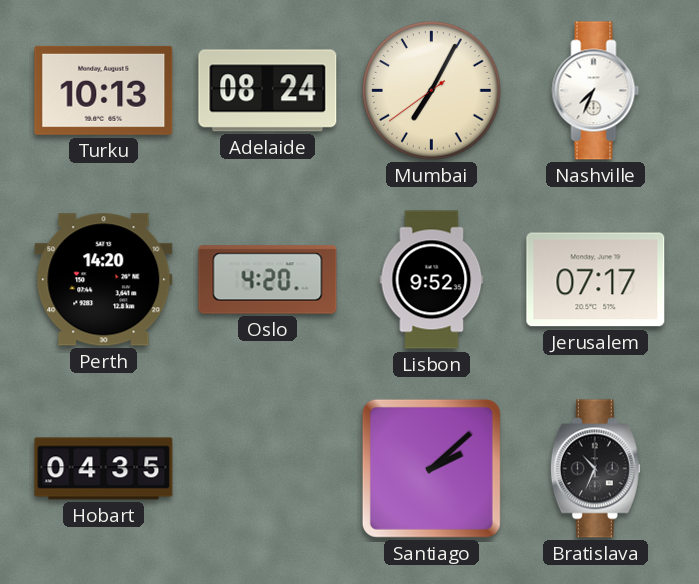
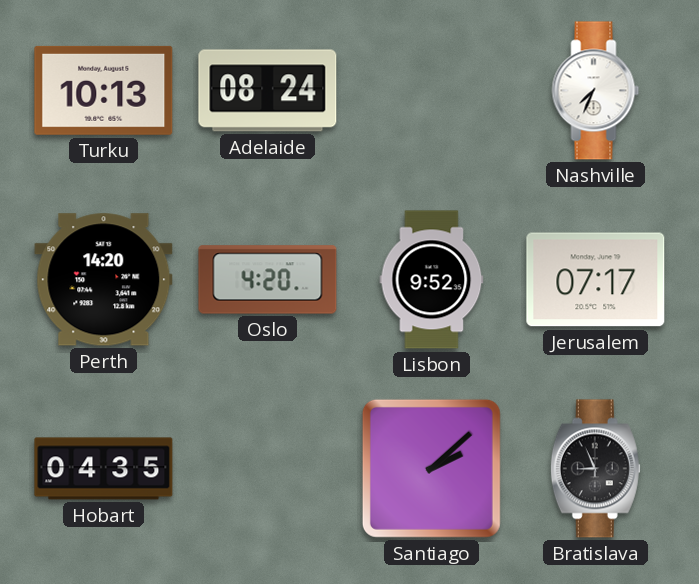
Mumbai: 7:04 -> none (432, 91)
Bratislava: 10:34 -> 8:56 (595, 469)
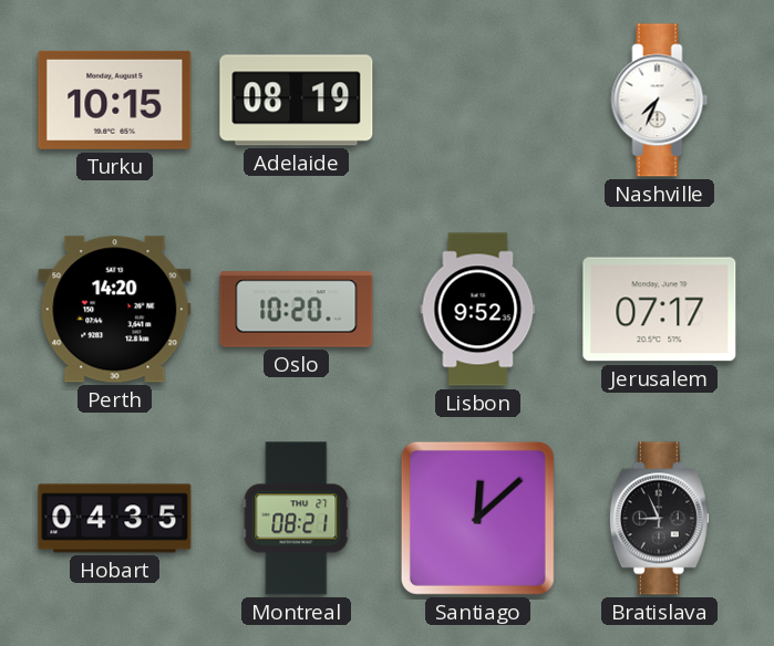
Turku: 10:13 -> 10:15 (115, 100)
Adelaide: 08:24 -> 08:19 (297, 101)
Oslo: 4:20 -> 10:20 (297, 310)
Montreal: none -> 08:21 (297, 519)
Santiago: 2:08 -> 12:08 (477, 518)
